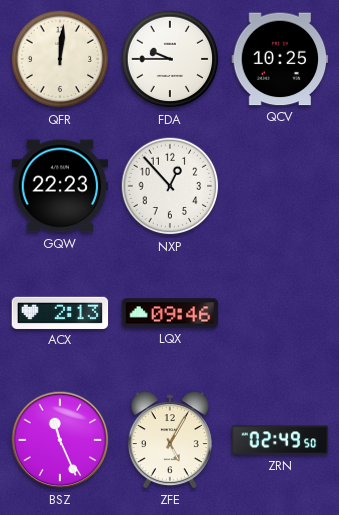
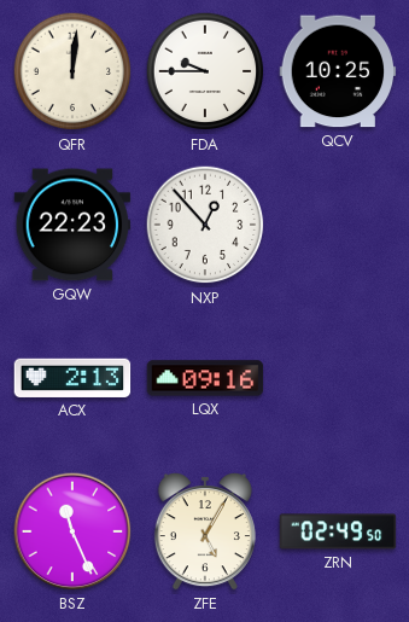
LQX: 09:46 -> 09:16 (205, 378)
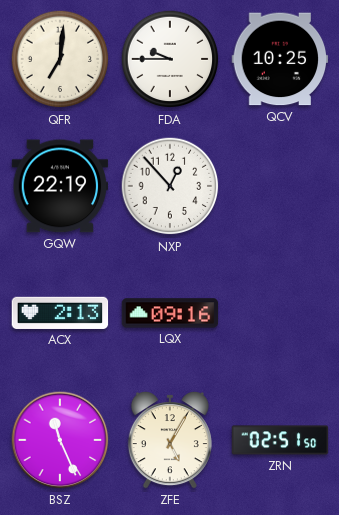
QFR: 12:01 -> 7:01 (60, 59)
GQW: 22:23 -> 22:19 (60, 186)
ZRN: 02:49 -> 02:51 (280, 440)
